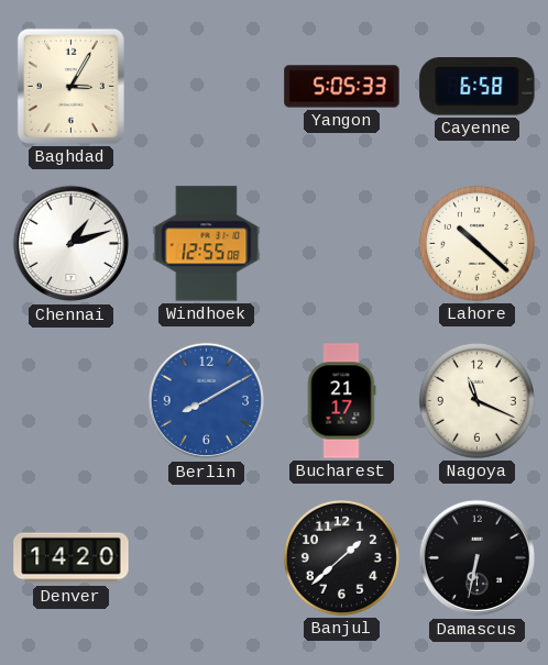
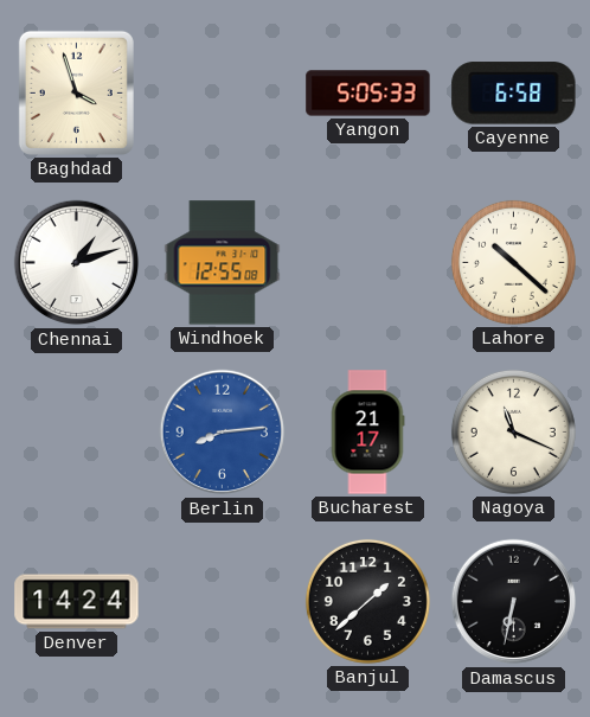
Baghdad: 3:05 -> 3:57 (76, 92)
Berlin: 8:10 -> 8:14 (223, 433)
Denver: 14:20 -> 14:24 (77, 602)
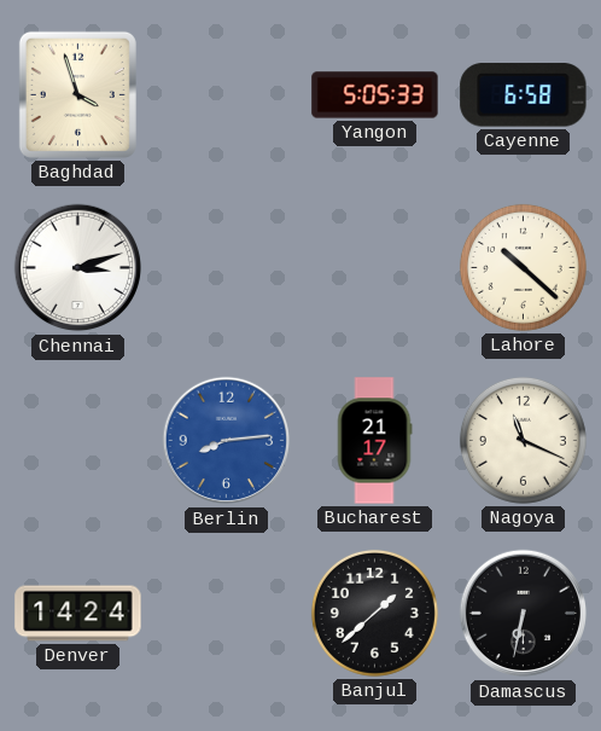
Chennai: 1:12 -> 3:12 (78, 268)
Windhoek: 12:55 -> none (223, 263)
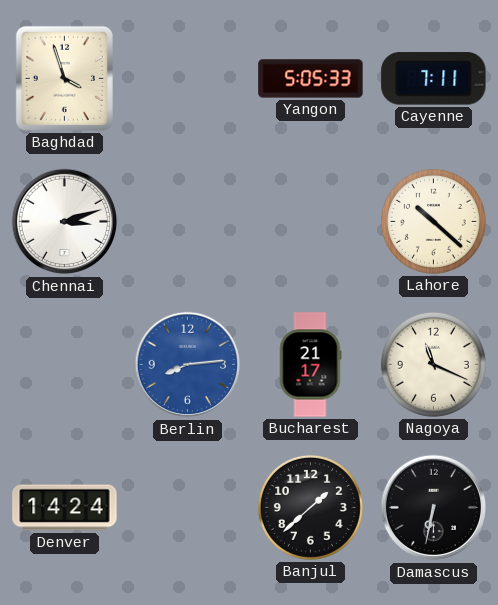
Cayenne: 6:58 -> 7:11 (434, 79)
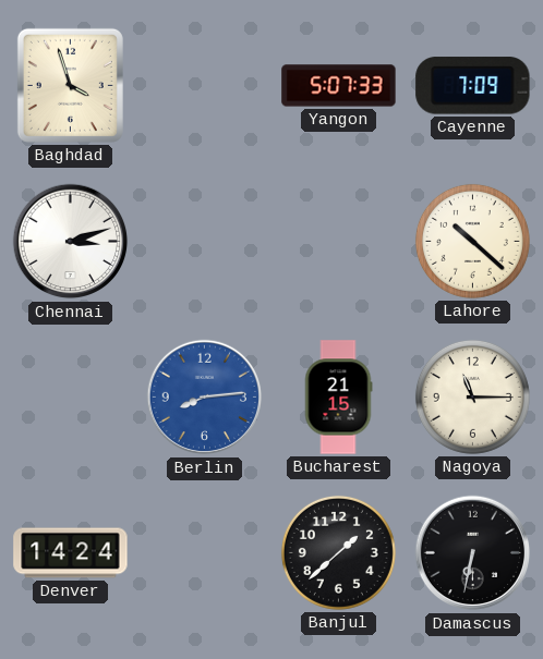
Yangon: 5:05 -> 5:07 (339, 86)
Cayenne: 7:11 -> 7:09 (473, 86)
Bucharest: 21:17 -> 21:15 (338, 398)
Nagoya: 11:19 -> 11:15 (472, 396)
